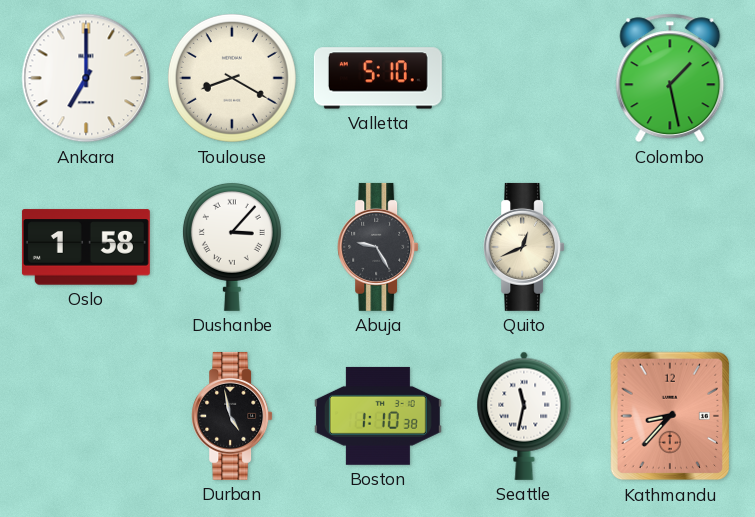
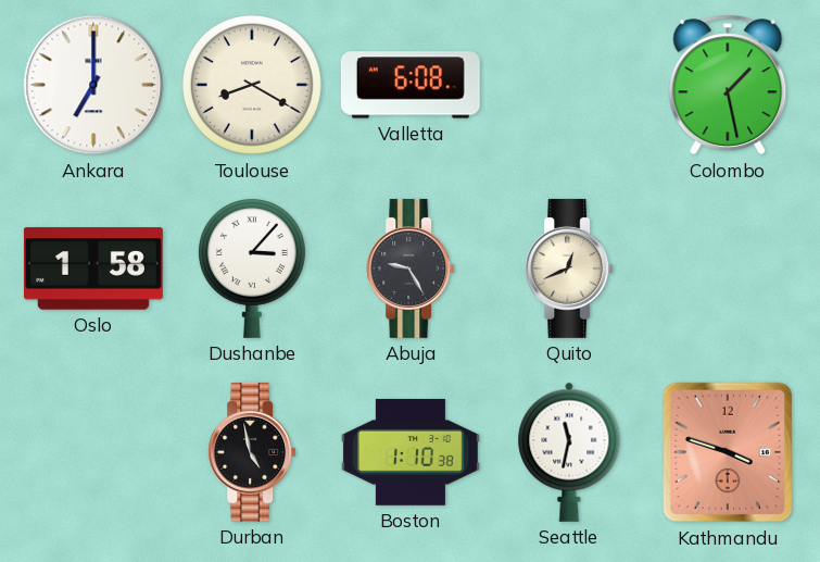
Valletta: 5:10 -> 6:08 (411, 85)
Kathmandu: 8:37 -> 3:48 (728, 452)
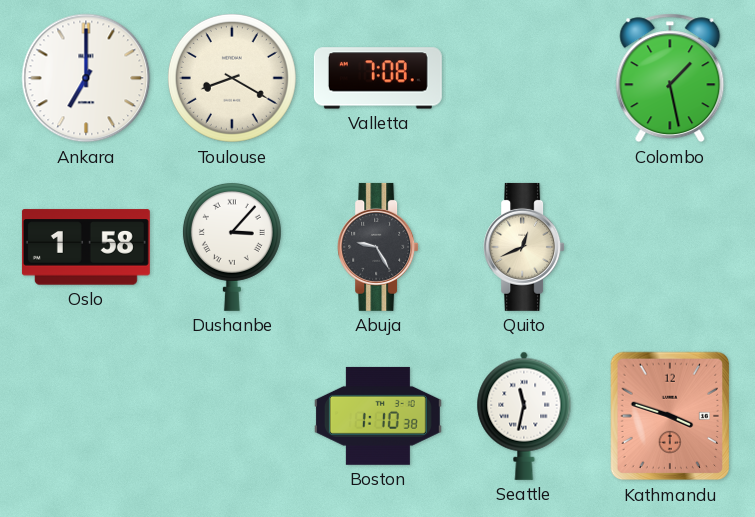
Valletta: 6:08 -> 7:08 (378, 78)
Durban: 4:58 -> none (252, 452)
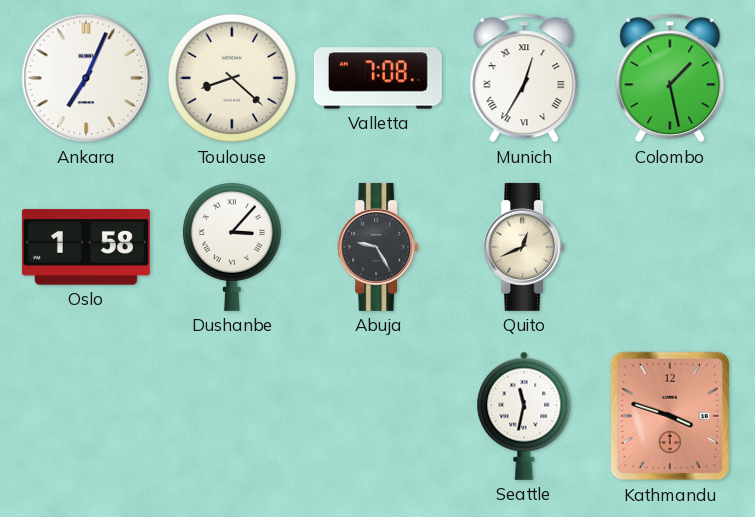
Ankara: 7:00 -> 7:04 (86, 78)
Toulouse: 8:20 -> 8:22 (232, 78)
Munich: none -> 12:35 (524, 78)
Boston: 1:10 -> none (378, 416)
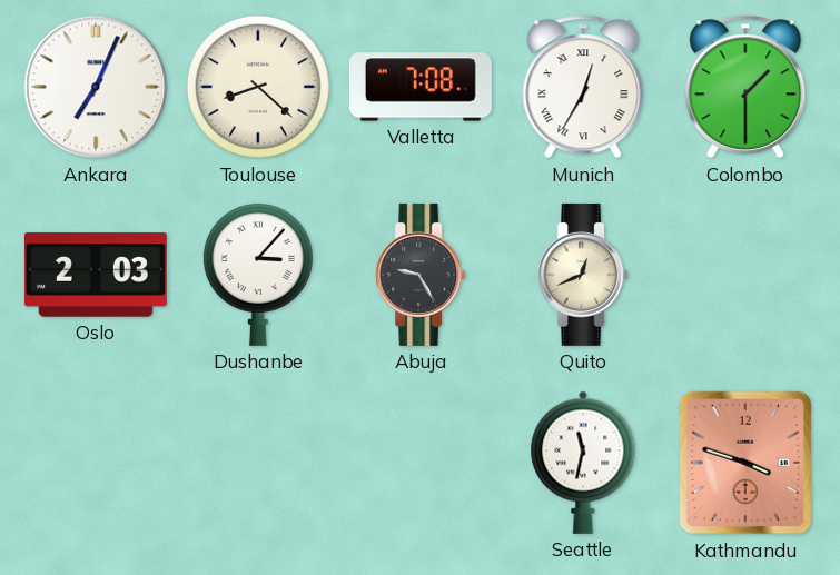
Colombo: 1:28 -> 1:30 (745, 87)
Oslo: 1:58 -> 2:03 (96, 275)
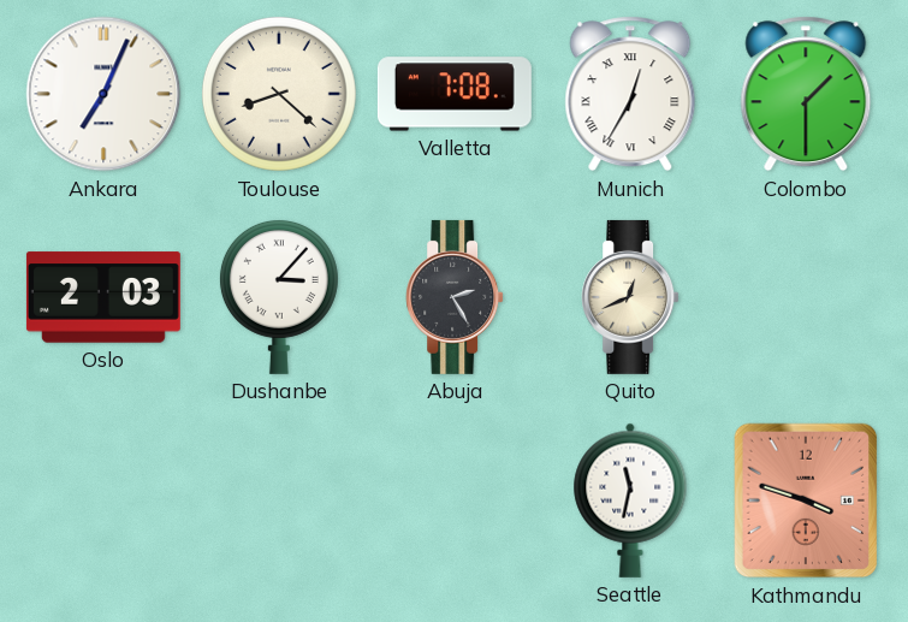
Abuja: 9:25 -> 2:25 (455, 297)
